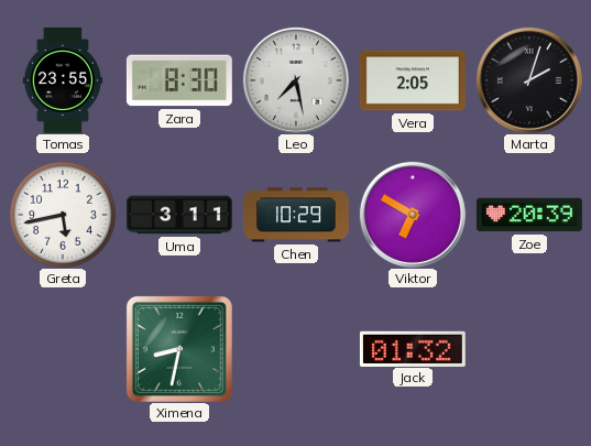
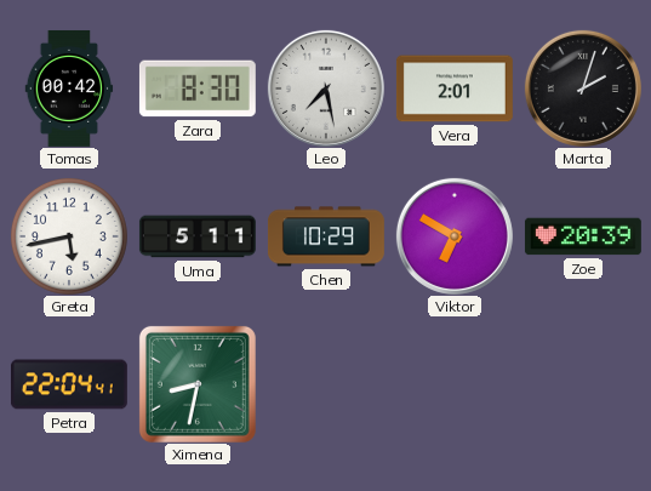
Tomas: 23:55 -> 00:42 (69, 89)
Vera: 2:05 -> 2:01 (455, 89)
Uma: 3:11 -> 5:11 (198, 236)
Petra: none -> 22:04 (69, 384)
Jack: 01:32 -> none (413, 348)
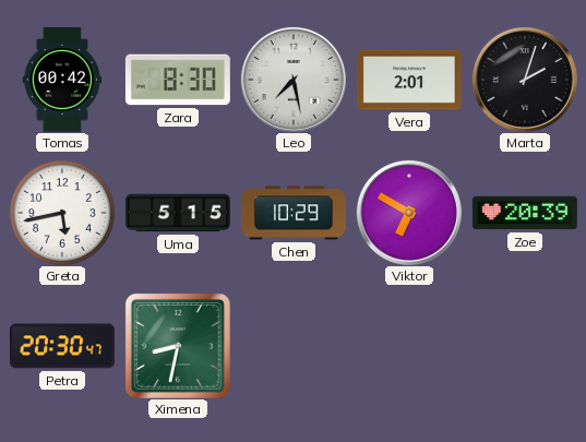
Uma: 5:11 -> 5:15 (178, 213)
Petra: 22:04 -> 20:30 (62, 346)
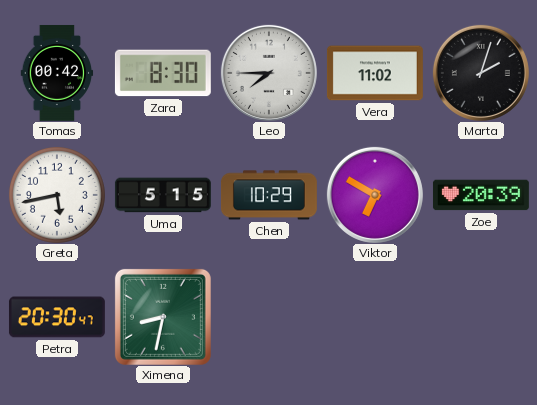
Leo: 7:28 -> 7:45 (269, 73)
Vera: 2:01 -> 11:02 (375, 73)
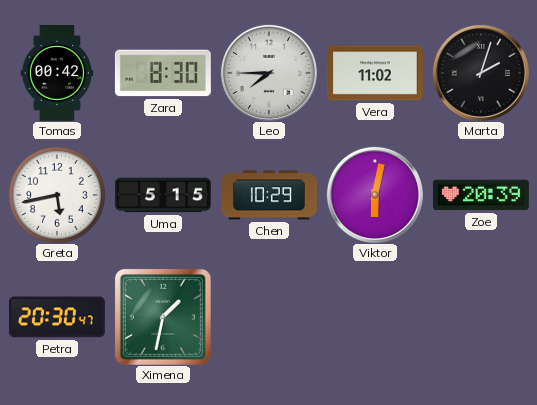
Viktor: 6:50 -> 6:02 (375, 195)
Ximena: 8:32 -> 1:32 (163, 317)
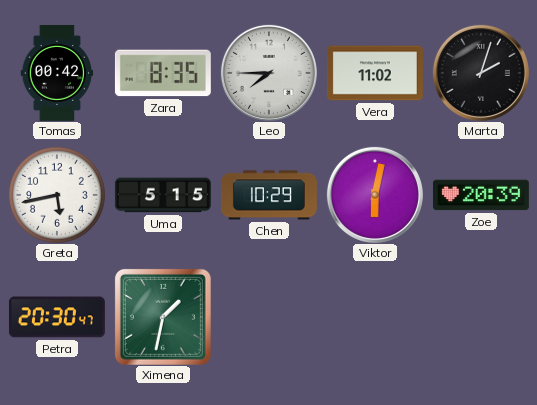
Zara: 8:30 -> 8:35 (163, 73)
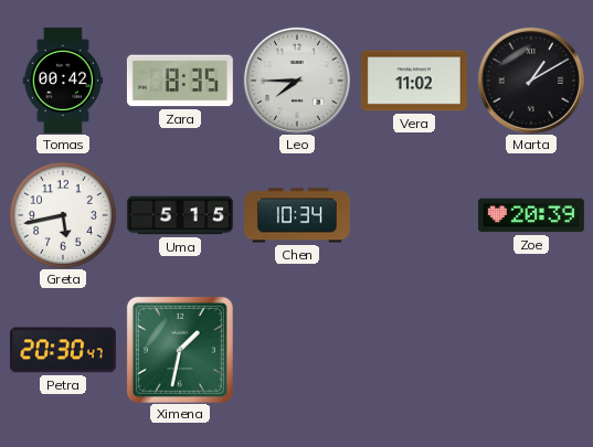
Marta: 2:03 -> 1:10 (531, 81)
Chen: 10:29 -> 10:34 (297, 215)
Viktor: 6:02 -> none (375, 195)
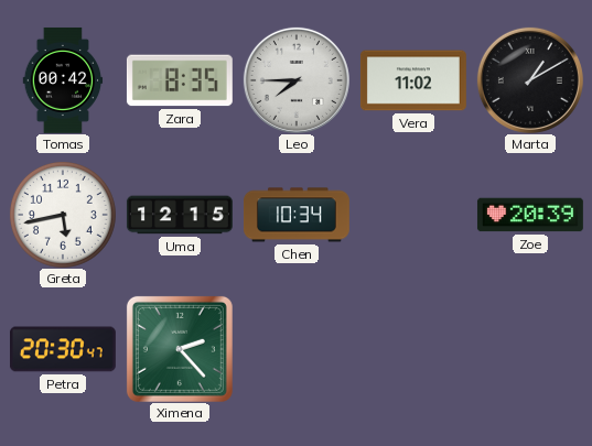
Uma: 5:15 -> 12:15 (180, 215)
Ximena: 1:32 -> 2:23 (180, 349)
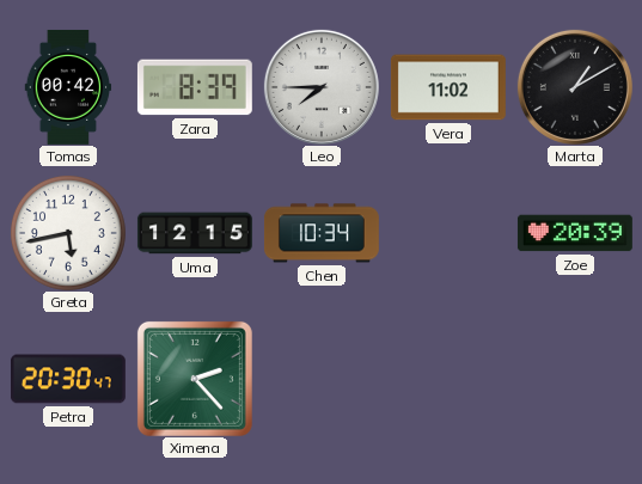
Zara: 8:35 -> 8:39 (195, 87)
